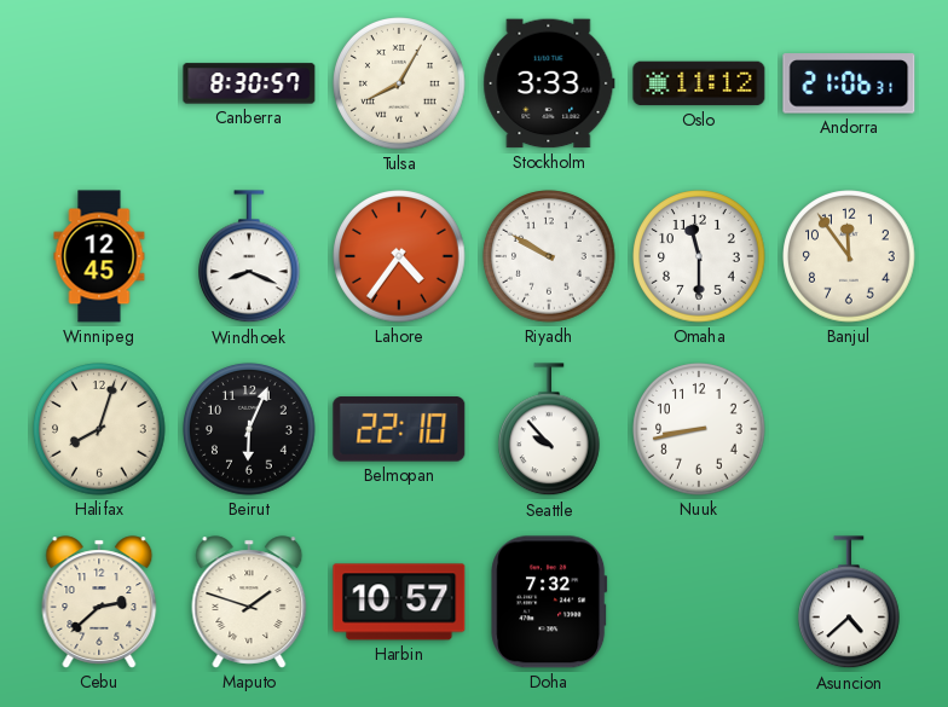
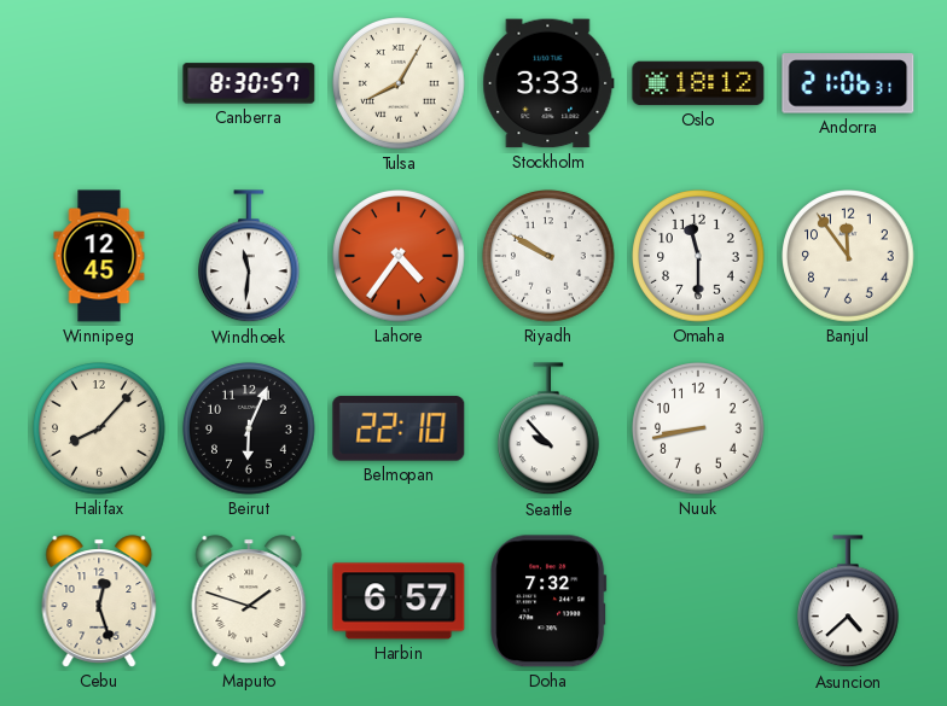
Oslo: 11:12 -> 18:12 (698, 83)
Windhoek: 8:19 -> 11:31 (250, 257)
Halifax: 8:03 -> 8:07 (99, 428)
Cebu: 2:38 -> 12:27 (99, 601)
Harbin: 10:57 -> 6:57 (399, 601)
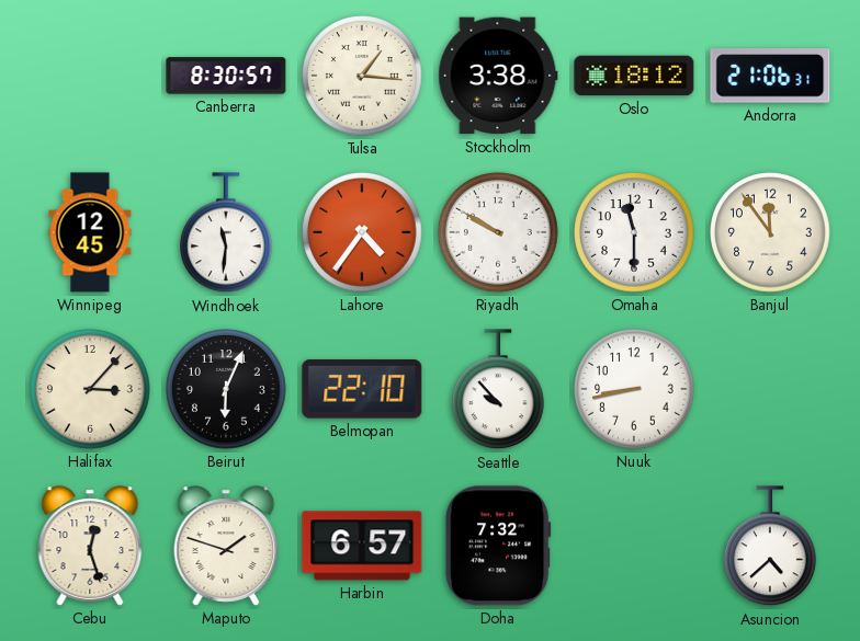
Tulsa: 8:05 -> 1:16 (362, 76)
Stockholm: 3:33 -> 3:38 (498, 76)
Halifax: 8:07 -> 3:07 (90, 389)
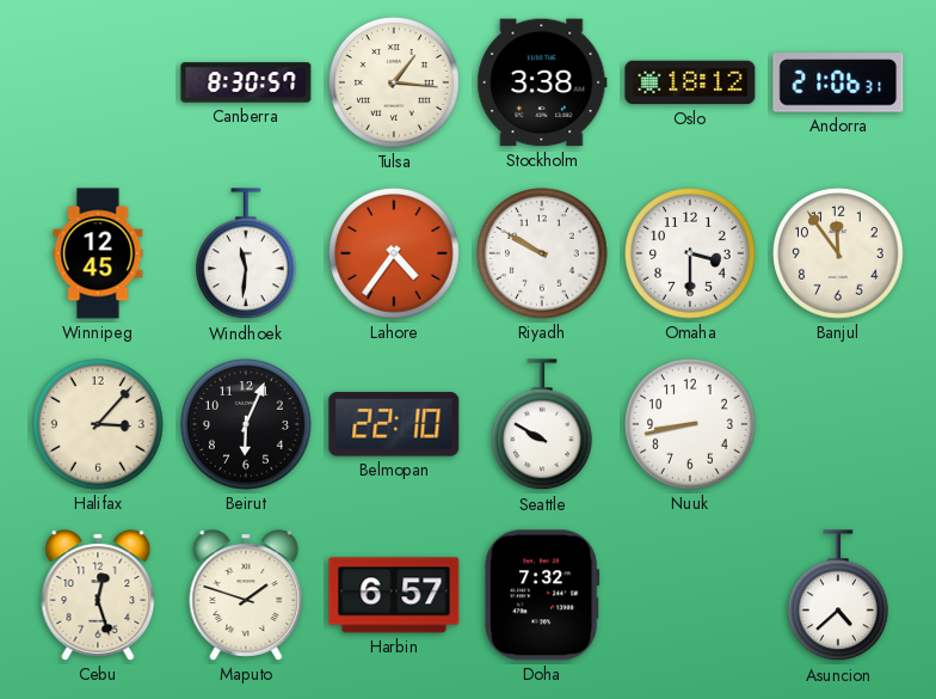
Omaha: 11:30 -> 3:30 (690, 253)
Seattle: 9:53 -> 9:50 (543, 425)
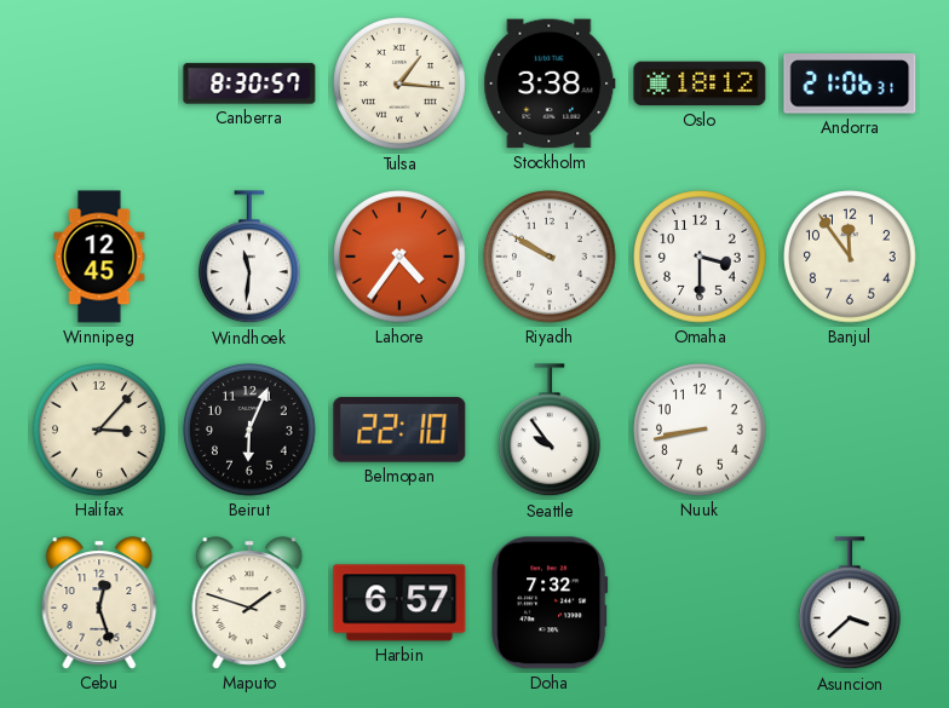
Seattle: 9:50 -> 9:54 (551, 431)
Asuncion: 4:38 -> 3:38 (851, 604)
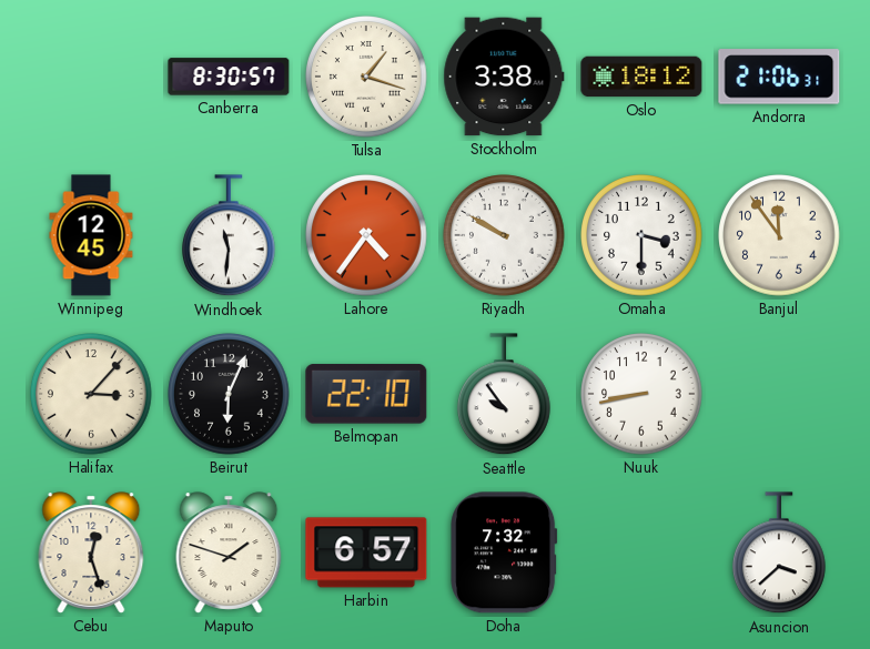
Tulsa: 1:16 -> 1:18 (366, 77)
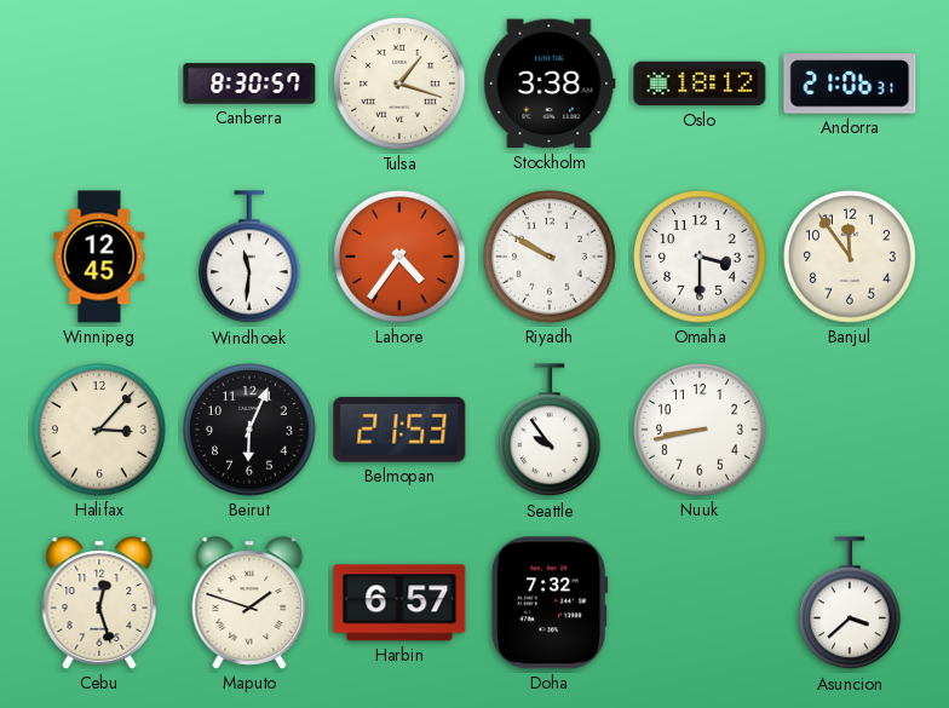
Belmopan: 22:10 -> 21:53 (399, 430)
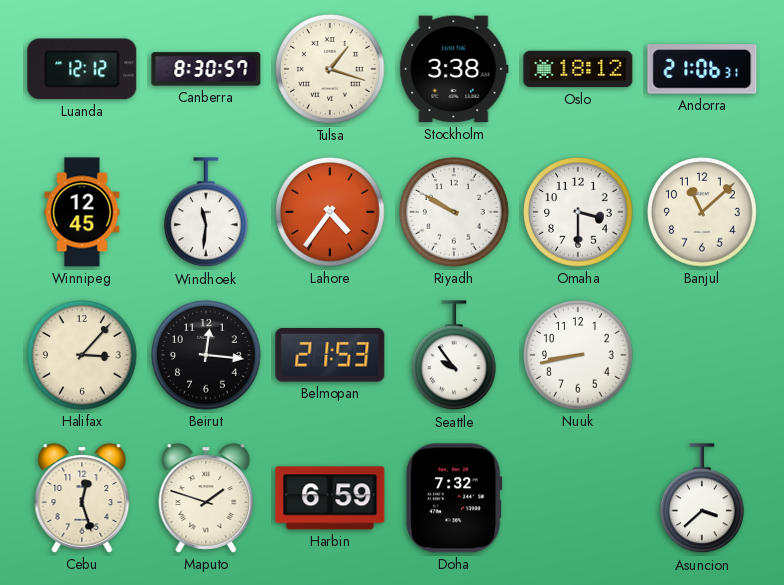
Luanda: none -> 12:12 (82, 69)
Banjul: 11:54 -> 11:08 (702, 212)
Beirut: 6:04 -> 12:16 (206, 355)
Harbin: 6:57 -> 6:59 (330, 498)
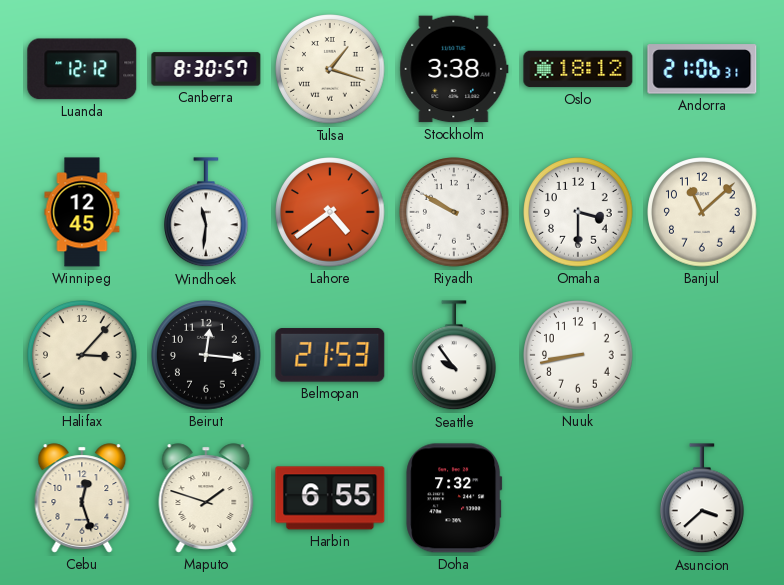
Lahore: 4:36 -> 4:39 (330, 212)
Harbin: 6:59 -> 6:55 (330, 498)
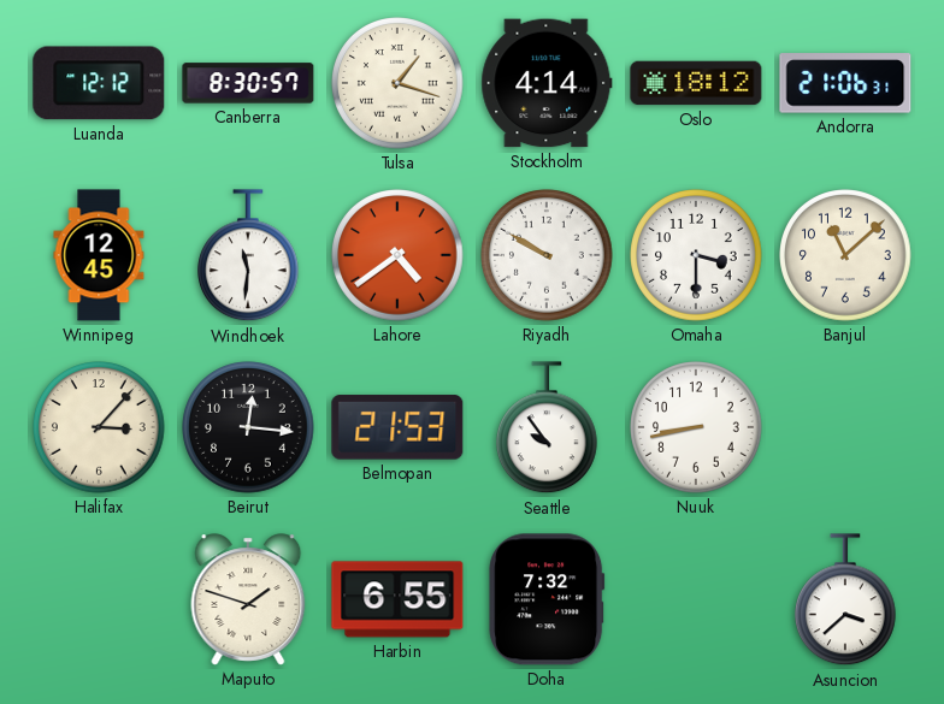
Stockholm: 3:38 -> 4:14 (547, 83)
Cebu: 12:27 -> none (82, 498)
